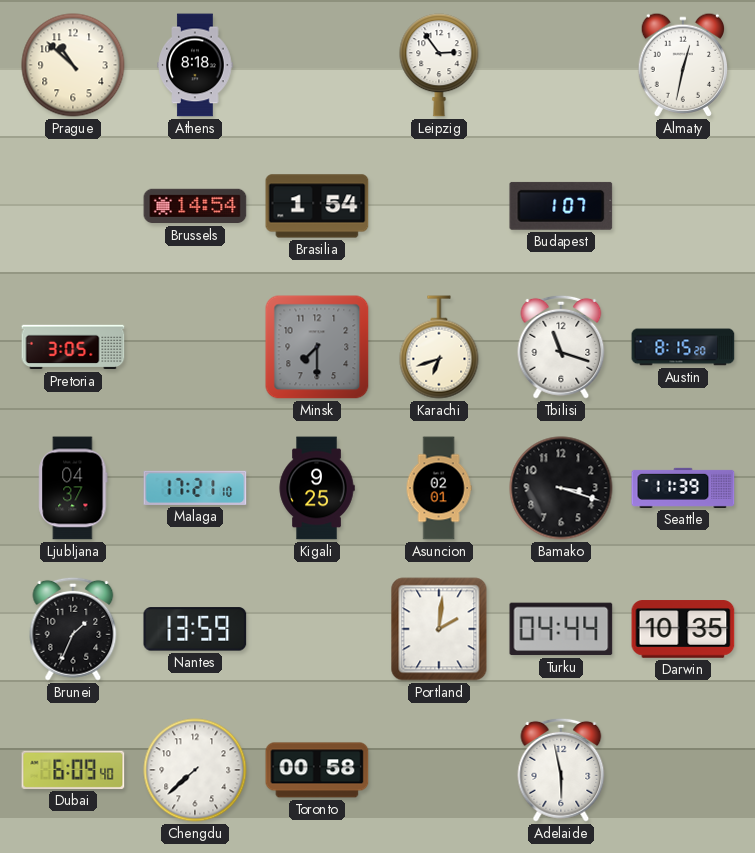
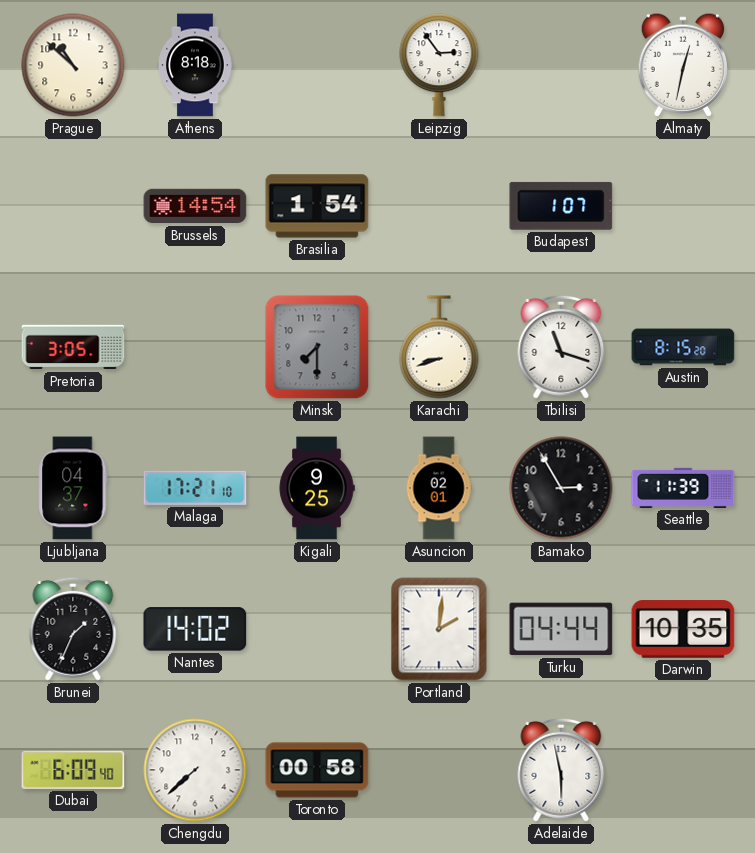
Karachi: 6:42 -> 8:42 (439, 347)
Bamako: 3:18 -> 2:55 (561, 488)
Nantes: 13:59 -> 14:02 (195, 629)
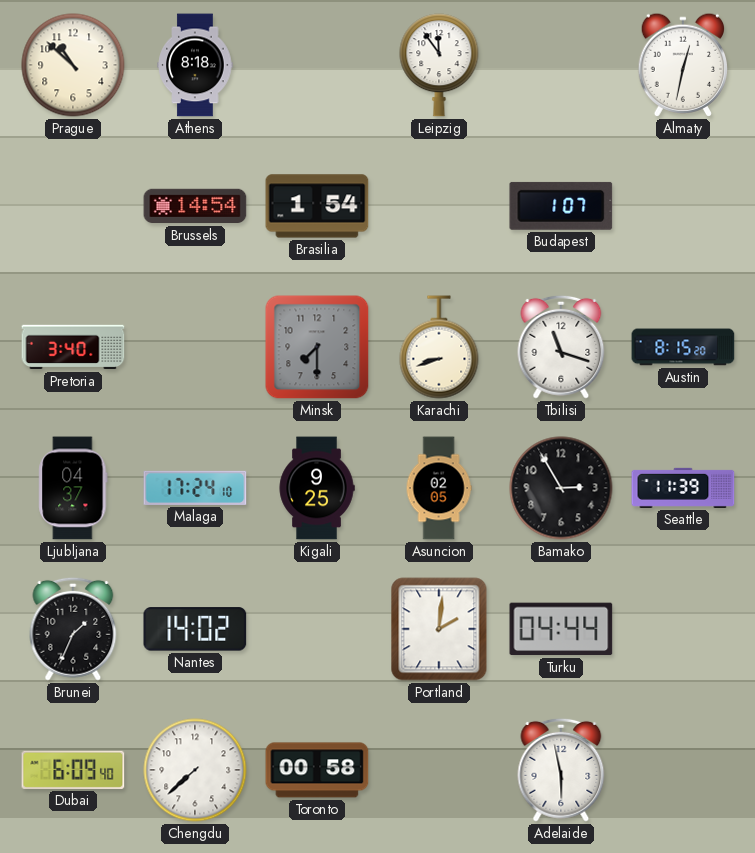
Leipzig: 2:54 -> 11:54 (439, 65)
Pretoria: 3:05 -> 3:40 (73, 347)
Malaga: 17:21 -> 17:24 (195, 488)
Asuncion: 02:01 -> 02:05 (439, 488)
Darwin: 10:35 -> none (683, 629)
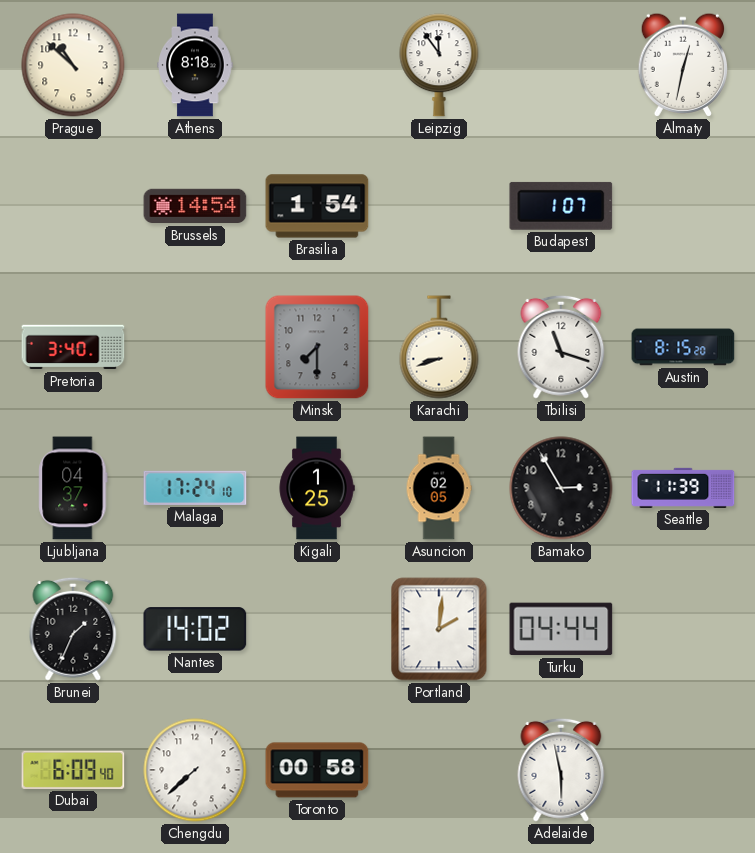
Kigali: 9:25 -> 1:25 (317, 488)
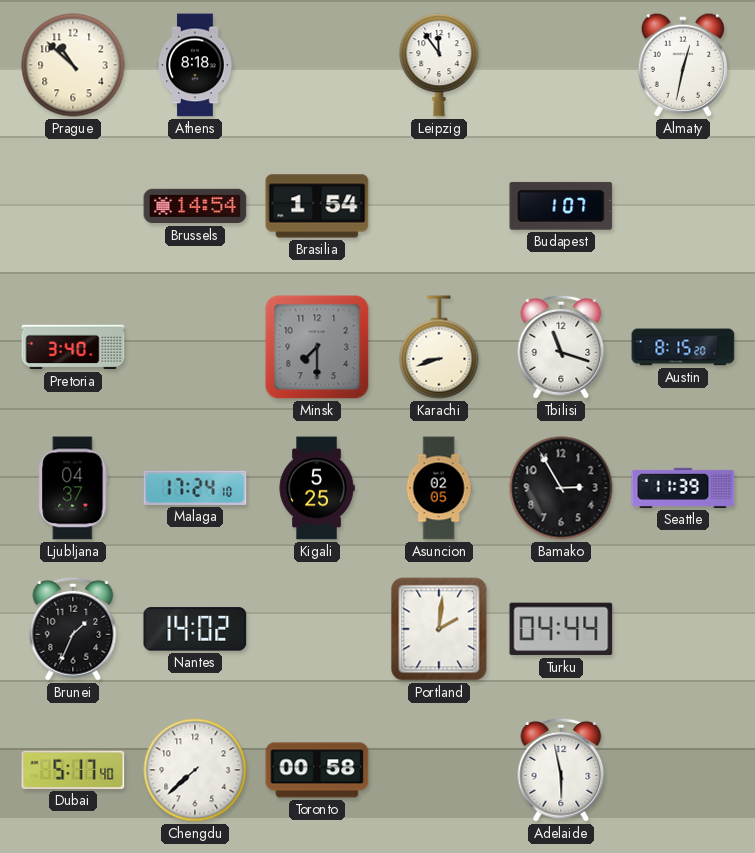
Kigali: 1:25 -> 5:25 (317, 488)
Dubai: 6:09 -> 5:17 (73, 770)
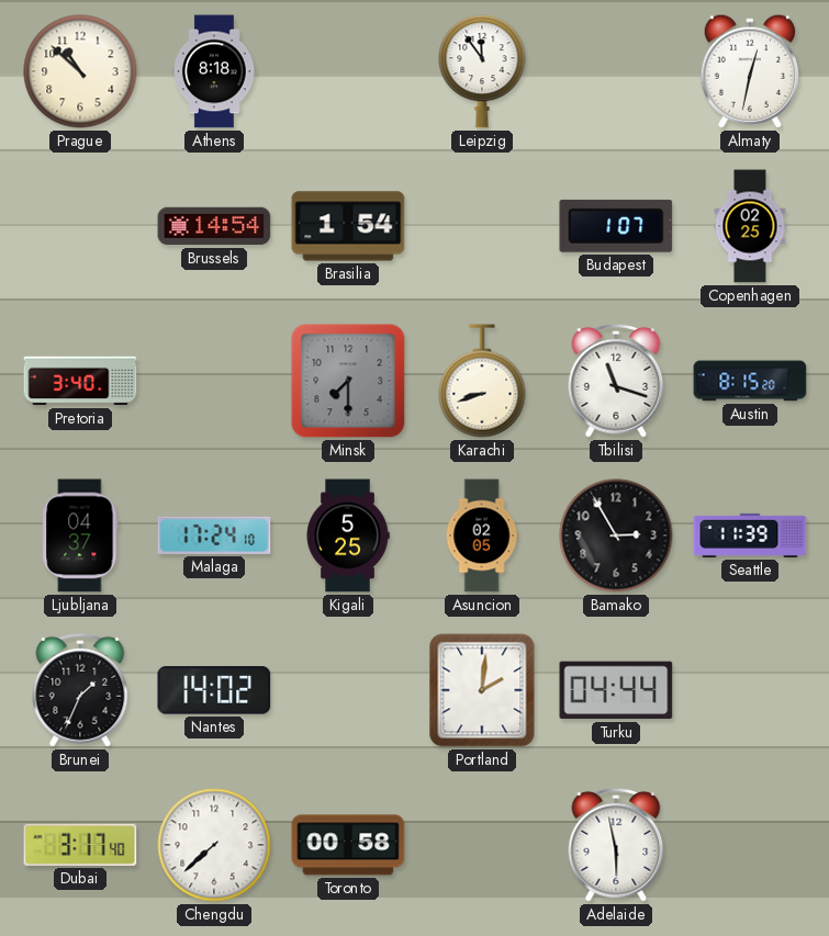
Copenhagen: none -> 02:25 (750, 226)
Dubai: 5:17 -> 3:17 (80, 845)
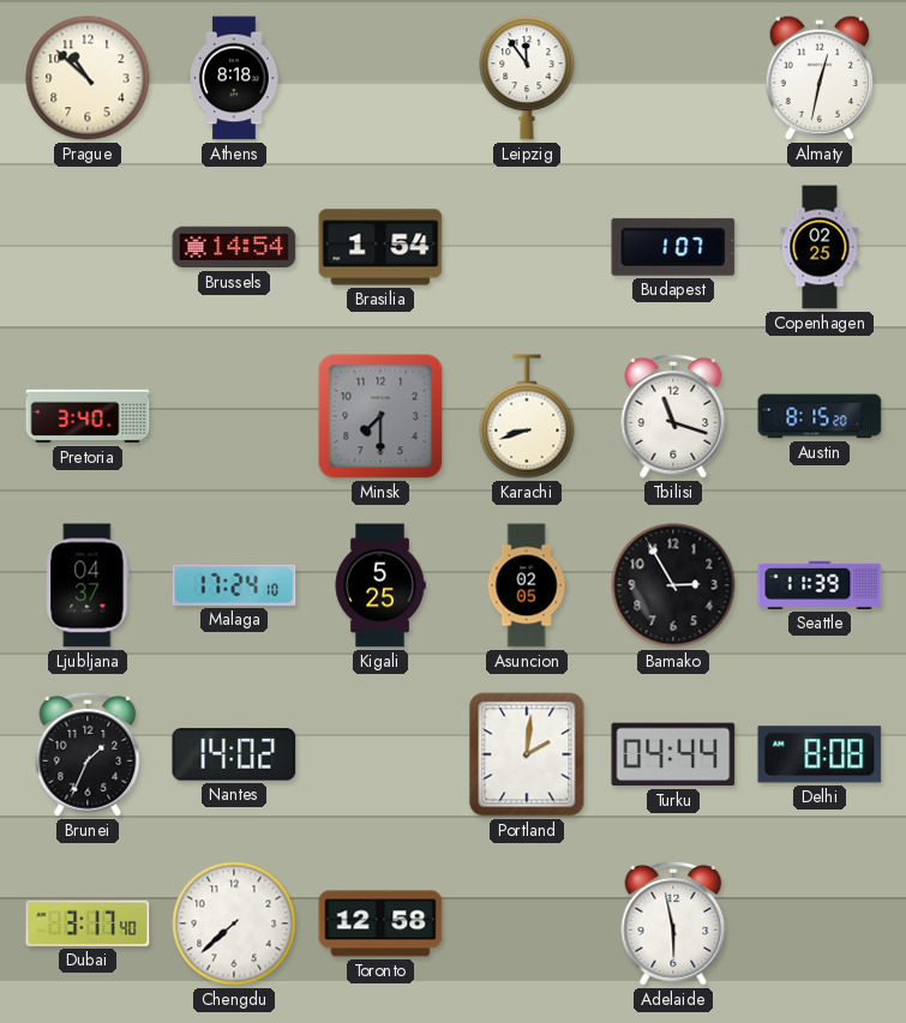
Delhi: none -> 8:08 (820, 754)
Toronto: 00:58 -> 12:58 (380, 923)
